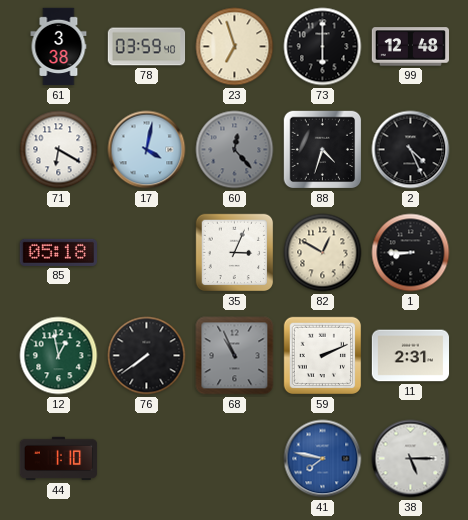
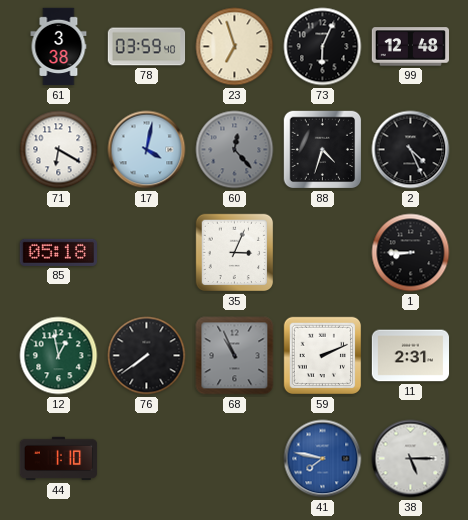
73: 6:00 -> 6:04 (323, 47)
82: 12:50 -> none (323, 253)
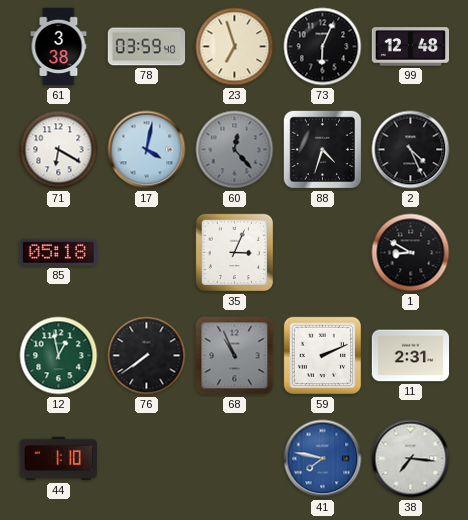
1: 8:45 -> 8:50 (411, 253)
38: 5:15 -> 7:16 (411, 459)
